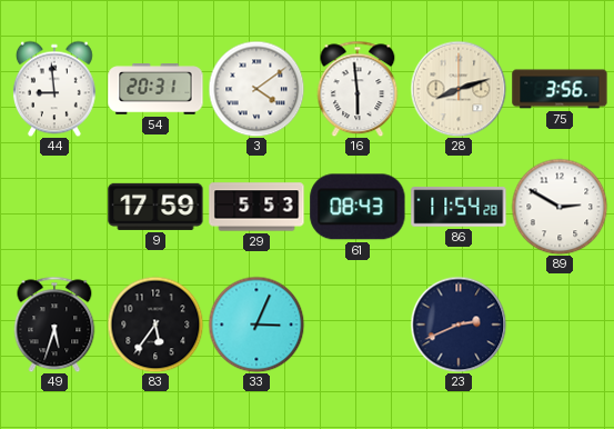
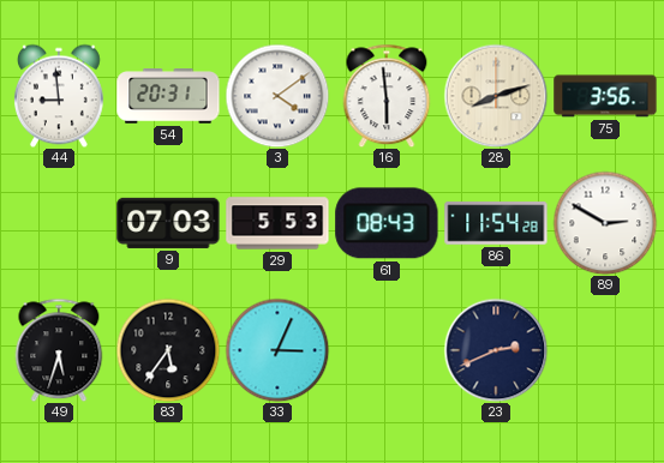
9: 17:59 -> 07:03 (168, 223)
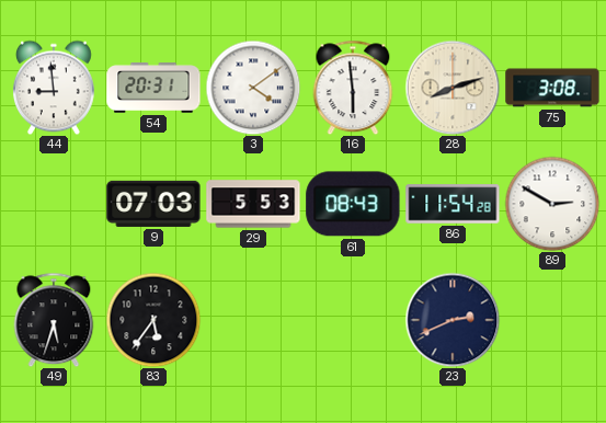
75: 3:56 -> 3:08 (552, 88)
33: 3:04 -> none (277, 350)
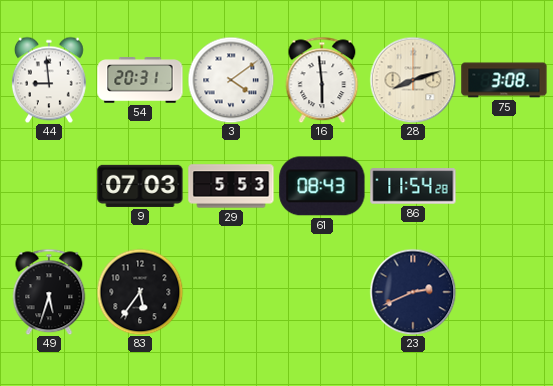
89: 2:50 -> none (552, 204)
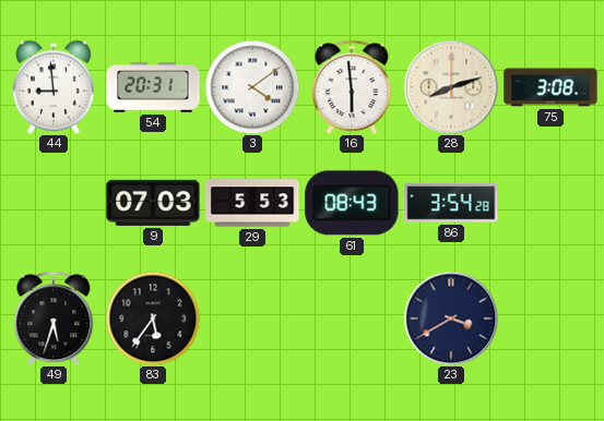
86: 11:54 -> 3:54 (451, 203)
23: 2:41 -> 3:40 (451, 318)
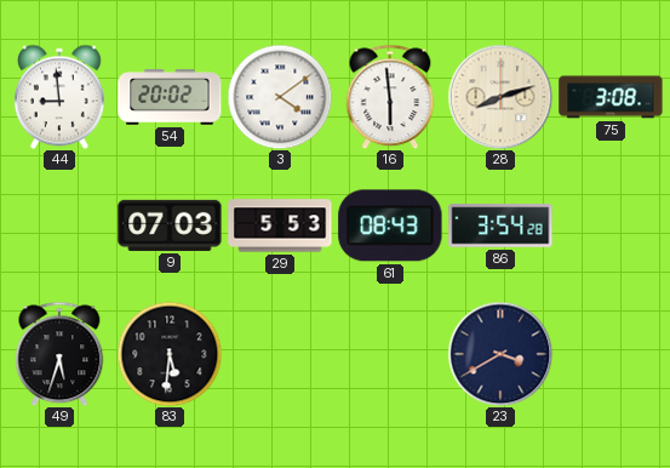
54: 20:31 -> 20:02 (170, 97)
83: 5:36 -> 5:31 (170, 354)
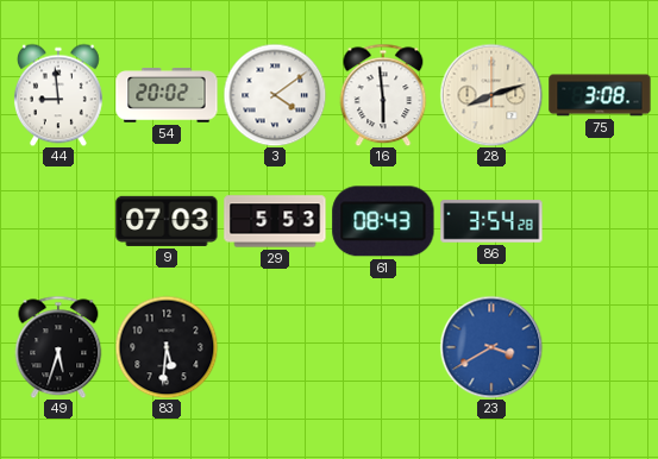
23 dial: navy -> blue (491, 347)
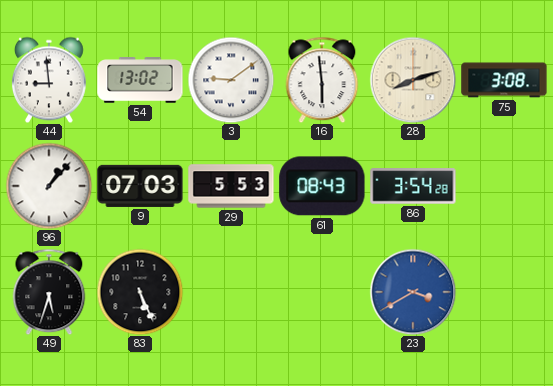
54: 20:02 -> 13:02 (140, 80)
3: 4:09 -> 9:09 (231, 80)
96: none -> 1:07 (49, 186)
83: 5:31 -> 5:26 (140, 292)
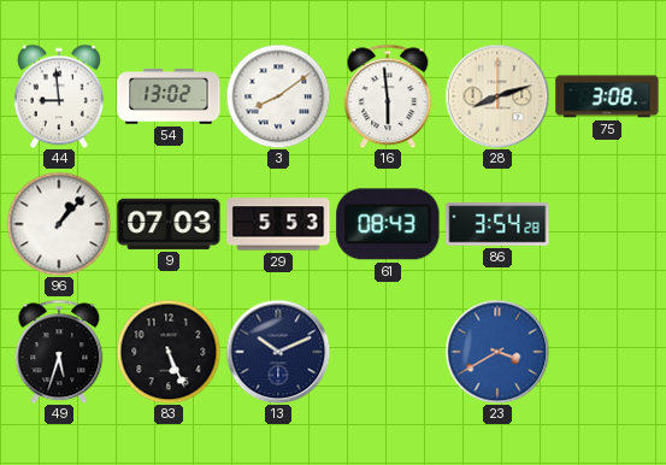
3: 9:09 -> 8:09 (278, 96)
13: none -> 10:11 (278, 352)
